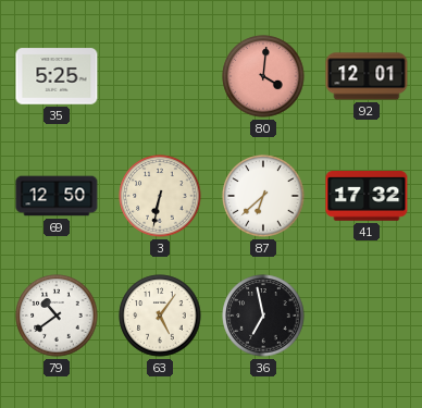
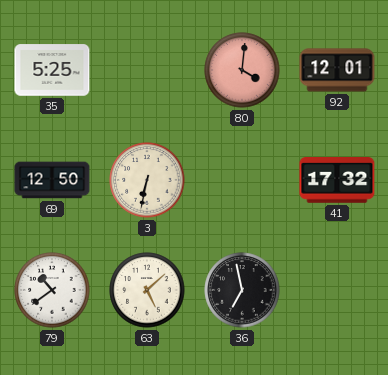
87: 6:38 -> none (263, 196)
63: 5:06 -> 5:08 (147, 290)
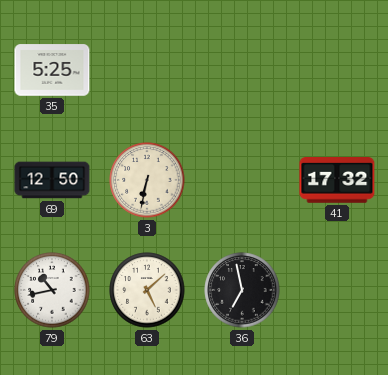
80: 4:01 -> none (242, 70)
92: 12:01 -> none (337, 70)
79: 10:39 -> 10:43 (52, 290)
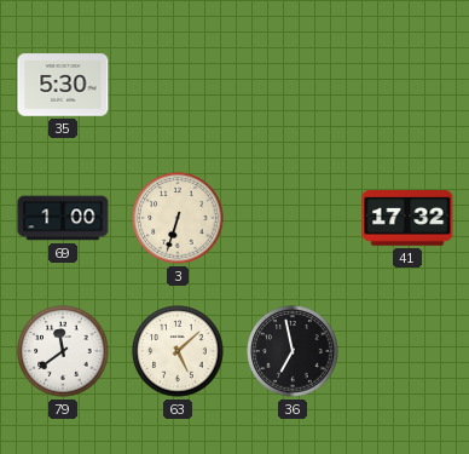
35: 5:25 -> 5:30 (63, 85)
69: 12:50 -> 1:00 (63, 218)
3: 6:32 -> 6:33 (178, 218)
79: 10:43 -> 11:39 (63, 351)
